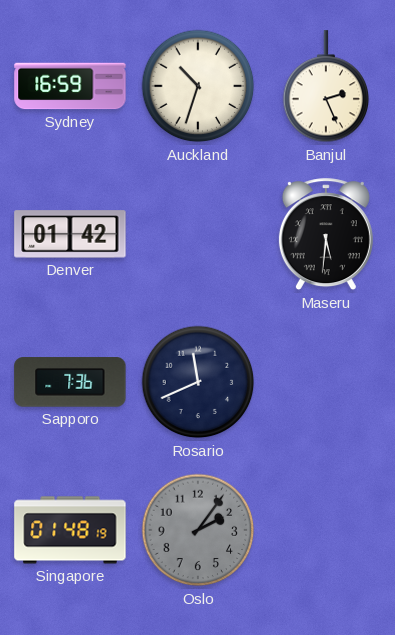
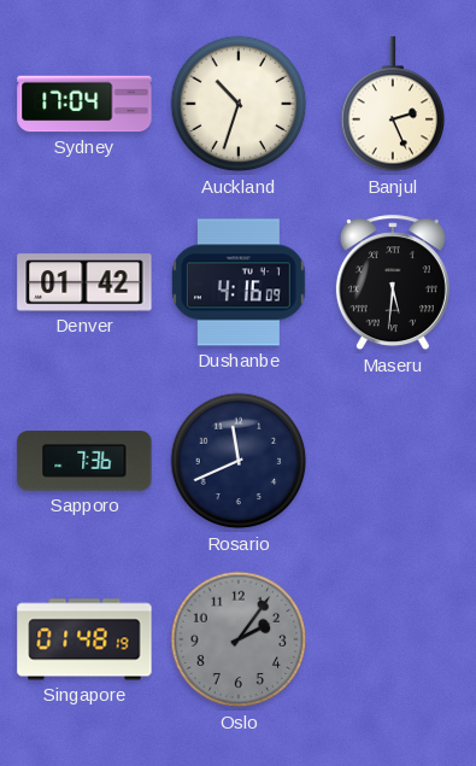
Sydney: 16:59 -> 17:04 (84, 104)
Dushanbe: none -> 4:16 (239, 282)
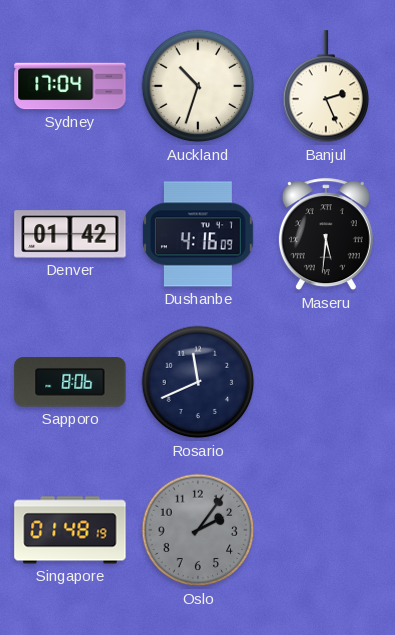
Sapporo: 7:36 -> 8:06 (70, 382)
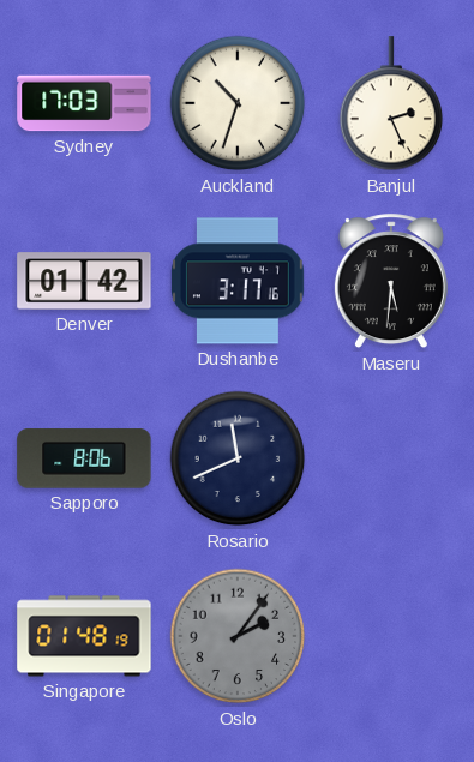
Sydney: 17:04 -> 17:03 (84, 103)
Dushanbe: 4:16 -> 3:17 (238, 281)
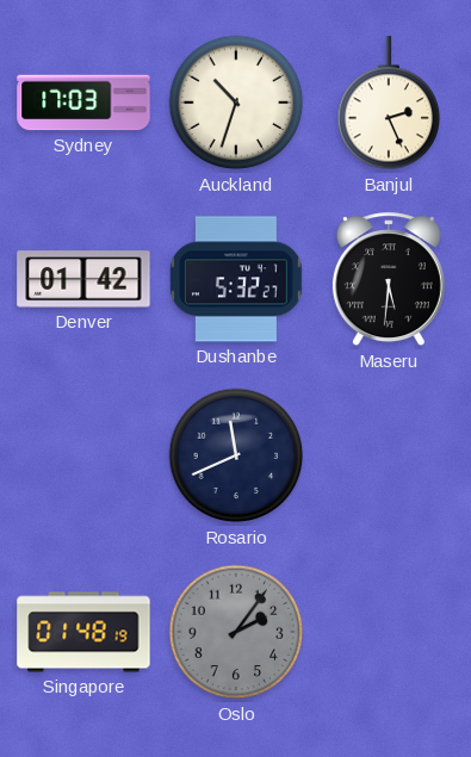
Dushanbe: 3:17 -> 5:32 (236, 279)
Sapporo: 8:06 -> none (84, 458)
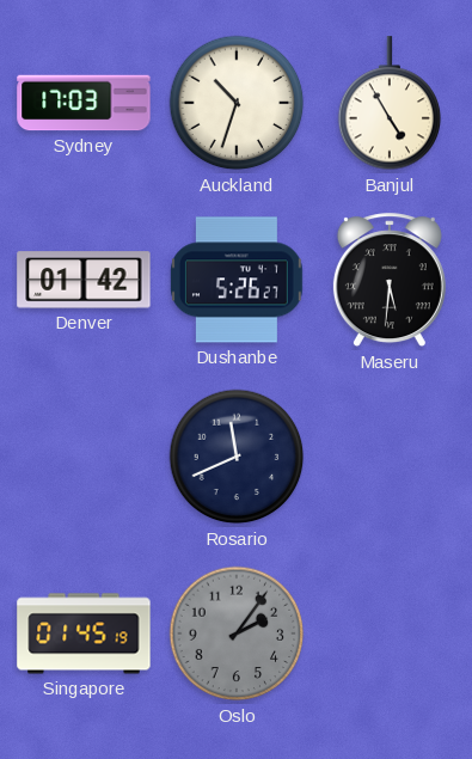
Banjul: 2:26 -> 4:55 (390, 104)
Dushanbe: 5:32 -> 5:26 (237, 280)
Singapore: 01:48 -> 01:45 (84, 633)
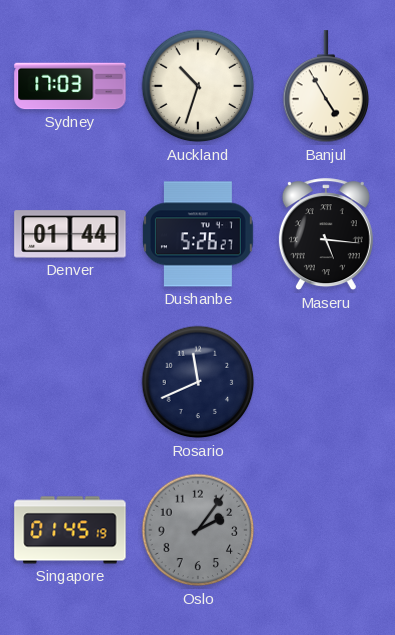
Denver: 01:42 -> 01:44 (70, 234)
Maseru: 5:31 -> 5:16 (326, 235)
